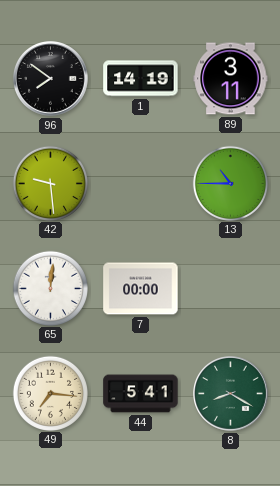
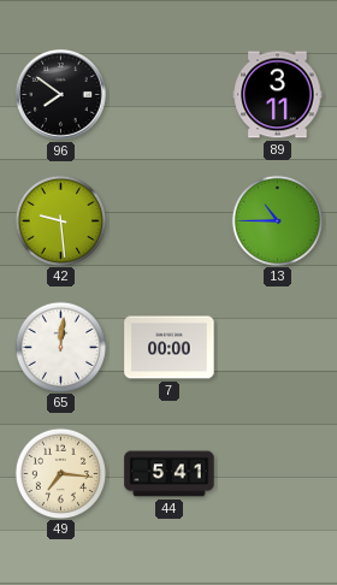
1: 14:19 -> none (141, 79)
8: 8:20 -> none (231, 394)
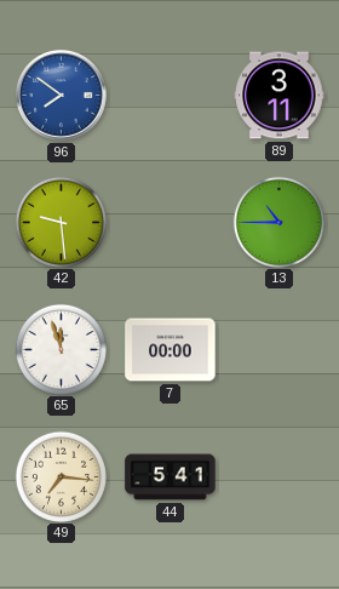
96 dial: black -> blue (62, 96)
65: 12:01 -> 11:57 (61, 349)
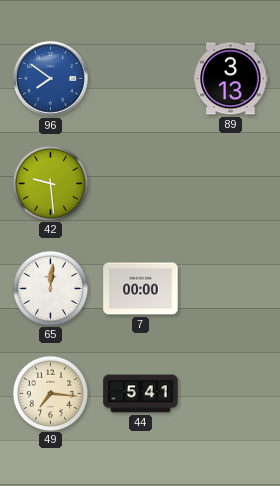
89: 3:11 -> 3:13 (231, 79)
13: 10:45 -> none (278, 222)
65: 11:57 -> 12:01 (50, 288)
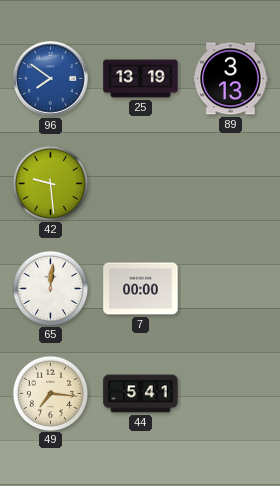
25: none -> 13:19 (141, 79)
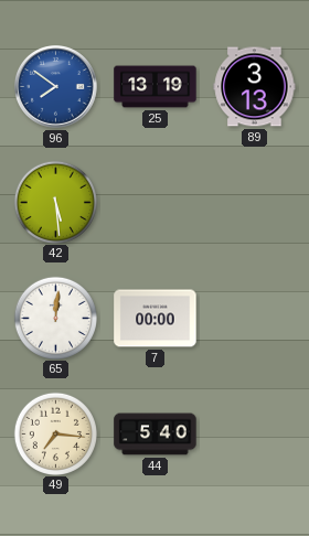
42: 9:29 -> 5:29 (55, 202)
44: 5:41 -> 5:40 (156, 435)
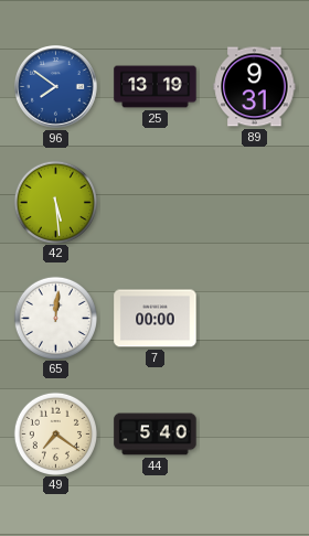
89: 3:13 -> 9:31 (255, 87)
49: 7:16 -> 7:21 (55, 433)
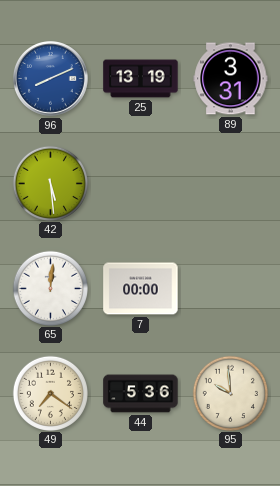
96: 7:51 -> 8:11 (51, 79)
89: 9:31 -> 3:31 (231, 79)
44: 5:40 -> 5:36 (141, 394)
95: none -> 9:59 (230, 393)
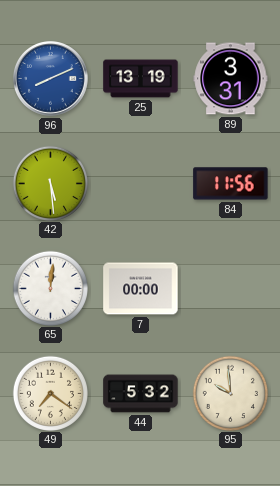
84: none -> 11:56 (231, 184)
44: 5:36 -> 5:32 (141, 394)
